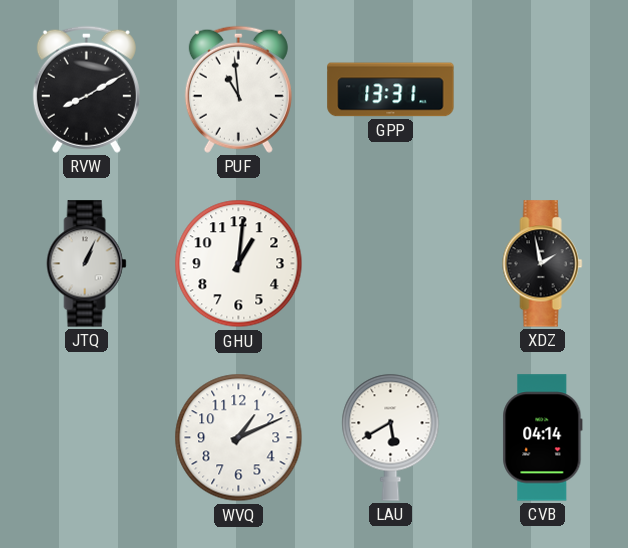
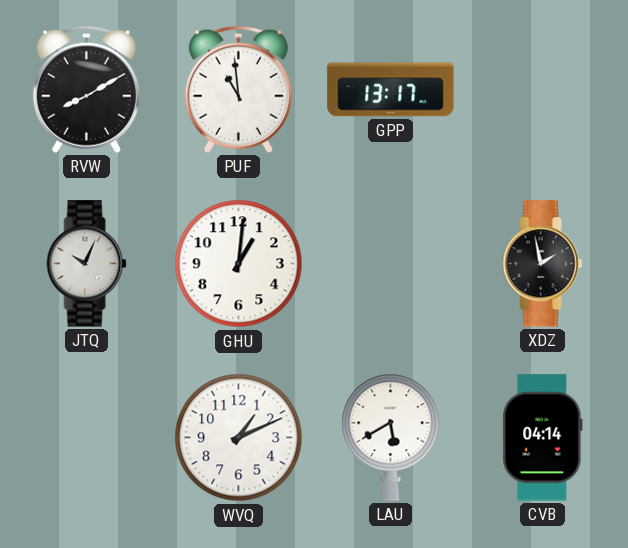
GPP: 13:31 -> 13:17 (391, 90)
JTQ: 1:04 -> 10:04 (87, 264)
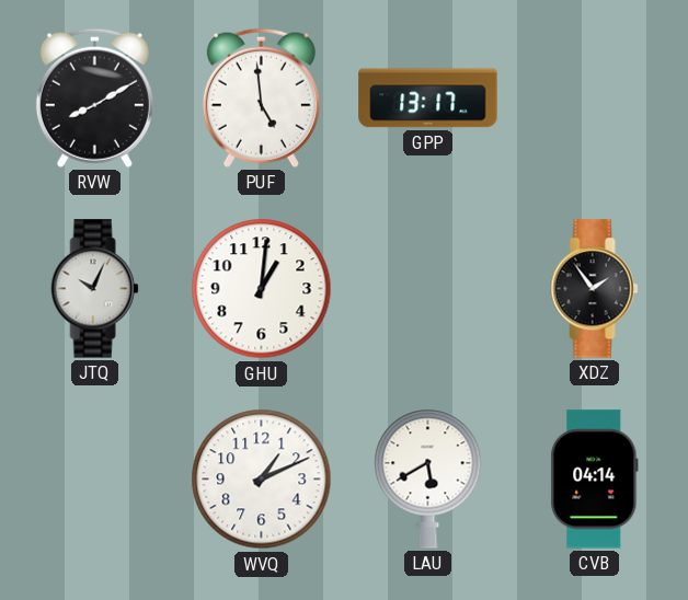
PUF: 10:59 -> 4:59 (261, 97)
XDZ: 1:58 -> 1:54 (595, 289)
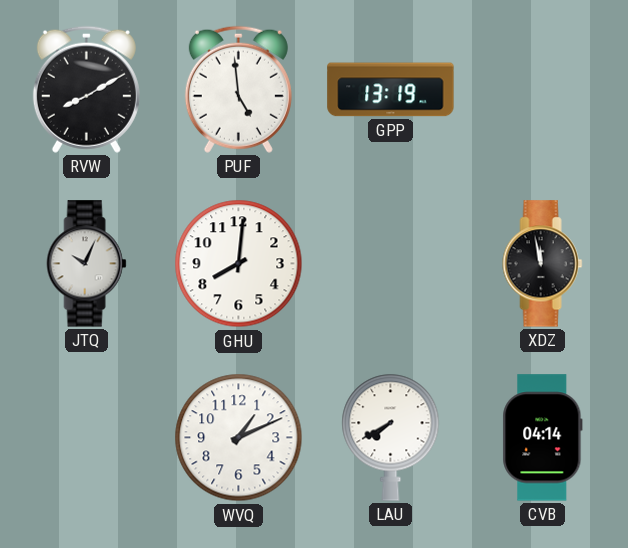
GPP: 13:17 -> 13:19 (391, 90)
GHU: 1:01 -> 8:01 (239, 264)
XDZ: 1:54 -> 11:58 (543, 264)
LAU: 5:40 -> 7:40 (391, 437)
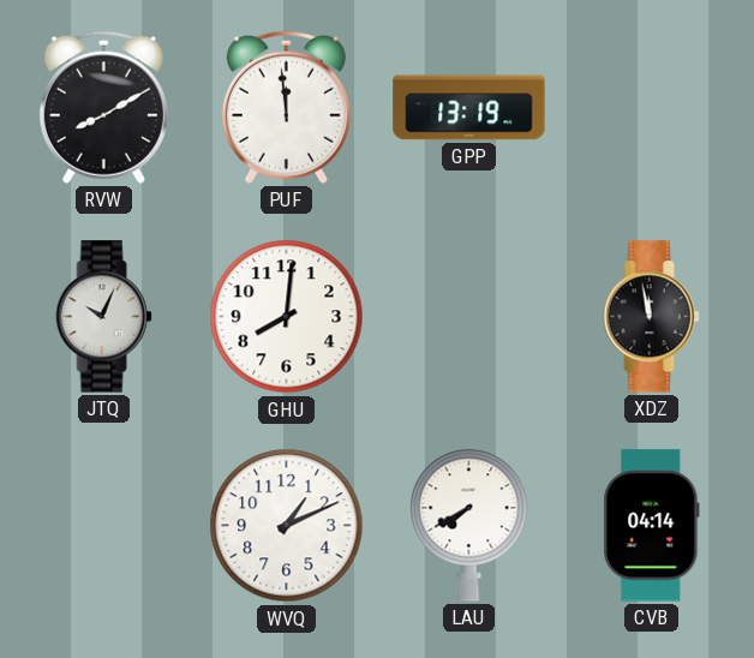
PUF: 4:59 -> 11:59 (286, 107)
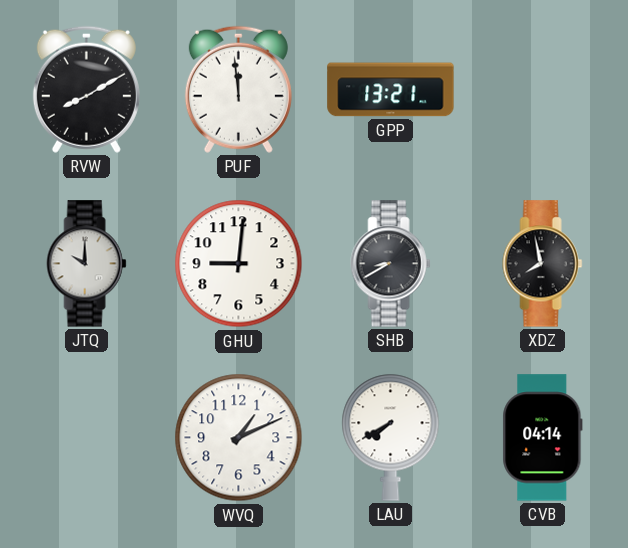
GPP: 13:19 -> 13:21 (391, 90)
JTQ: 10:04 -> 10:00 (87, 264)
GHU: 8:01 -> 9:01 (239, 264)
SHB: none -> 8:40 (391, 264)
XDZ: 11:58 -> 7:58 (543, 264)
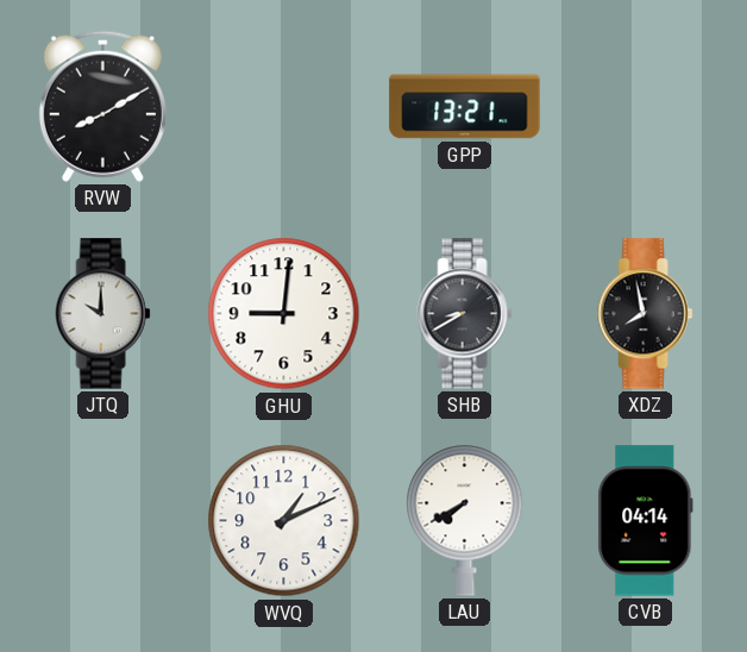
PUF: 11:59 -> none (238, 89)
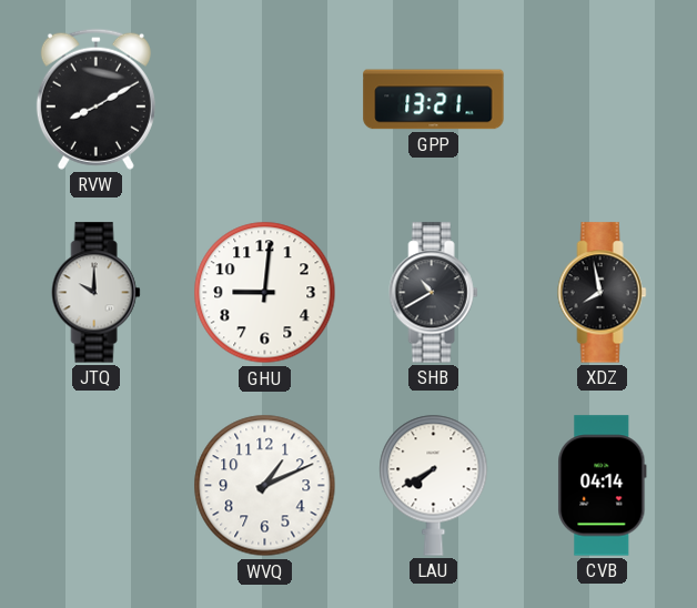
SHB: 8:40 -> 10:40 (434, 293)
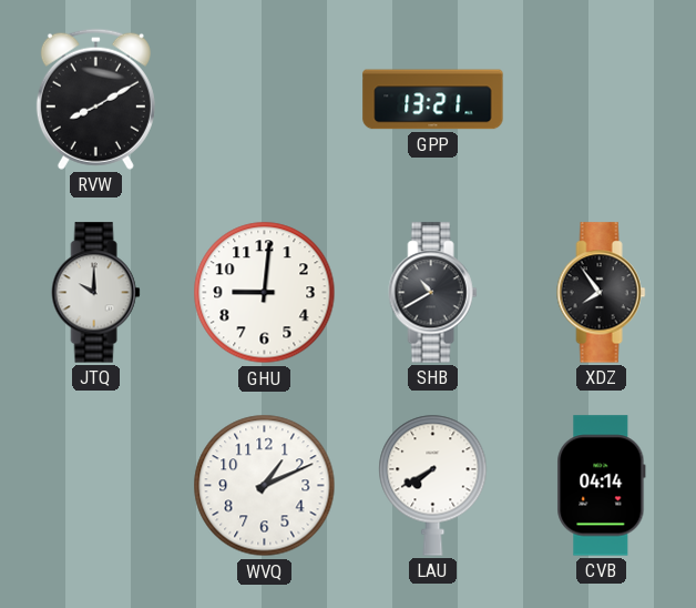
XDZ: 7:58 -> 7:54 (602, 293)
